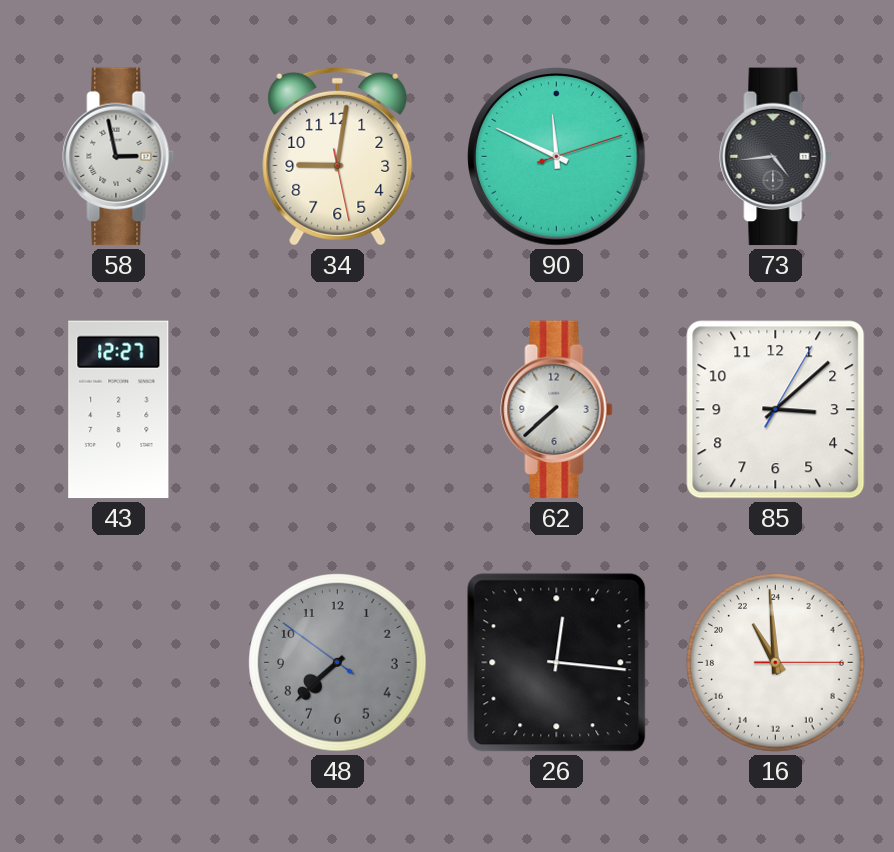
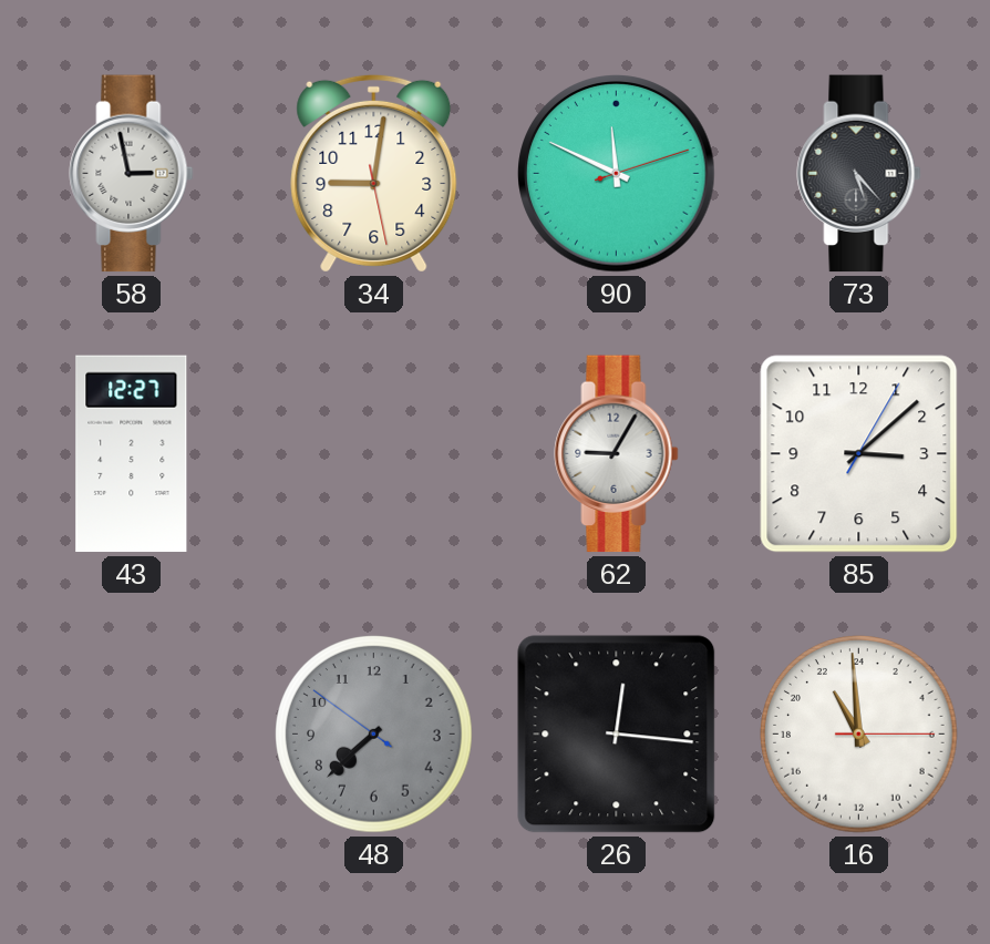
73: 4:44 -> 5:23 (859, 174)
62: 7:38 -> 9:05 (617, 454)
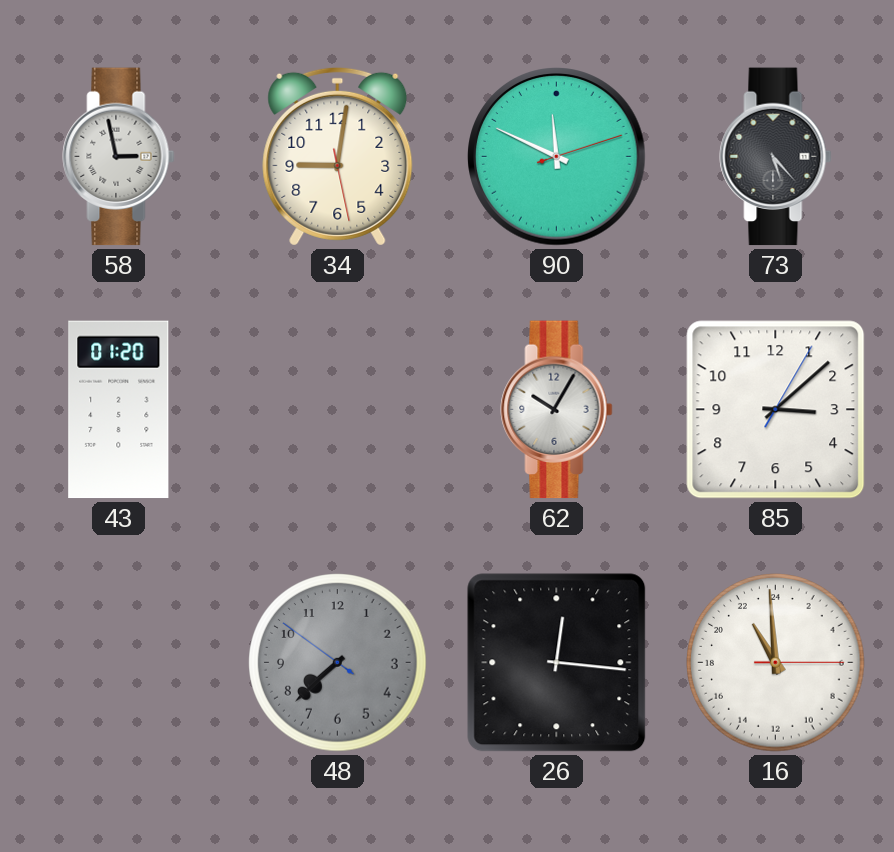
43: 12:27 -> 01:20 (119, 410)
62: 9:05 -> 10:05 (557, 410)
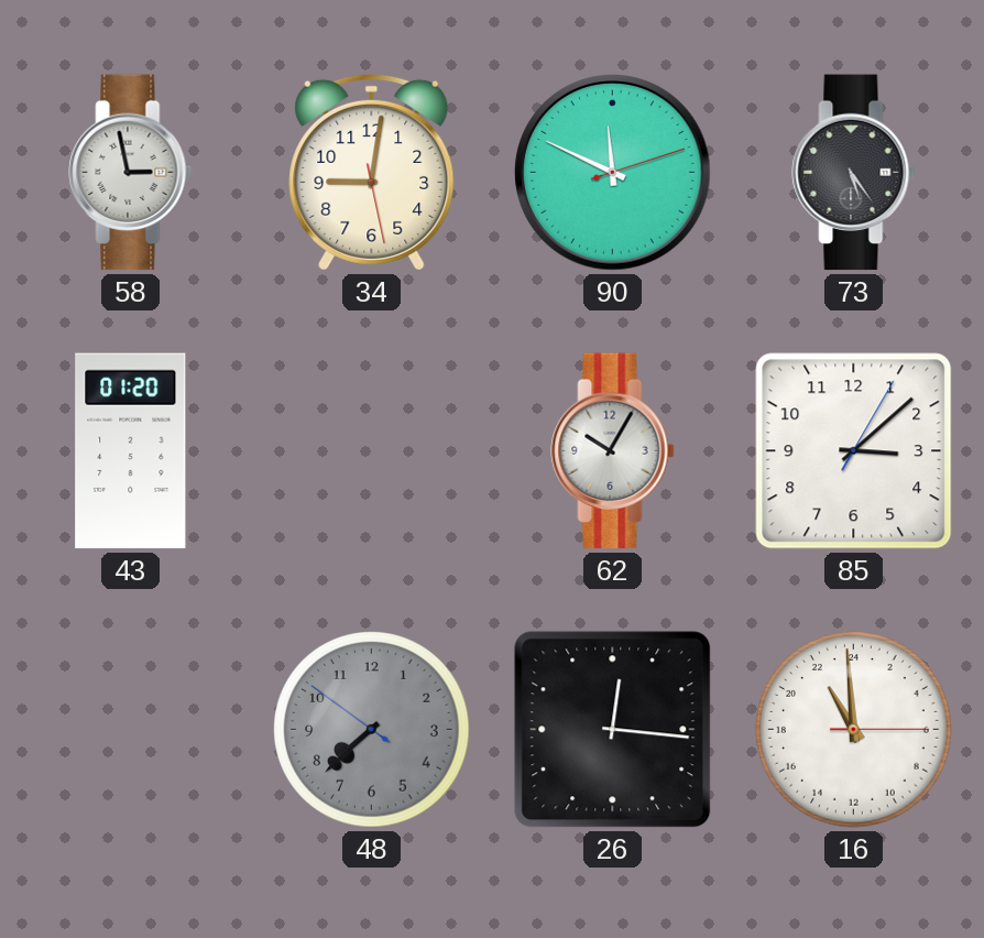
73: 5:23 -> 5:24 (854, 173)
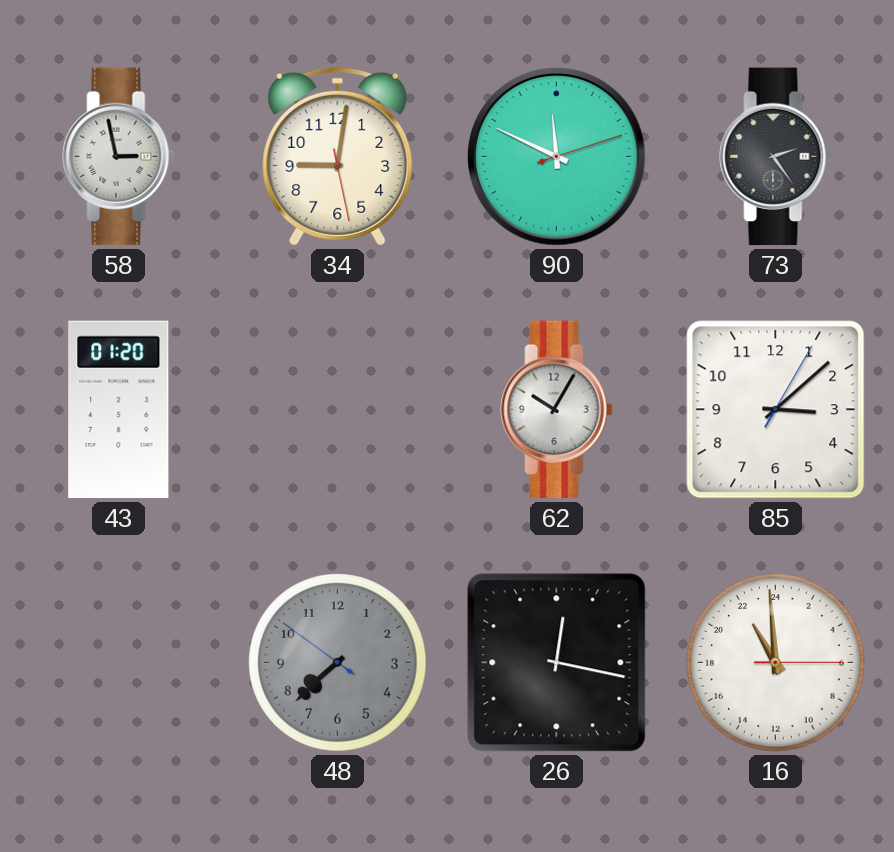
73: 5:24 -> 2:24 (776, 157)
26: 12:16 -> 12:17 (557, 663)
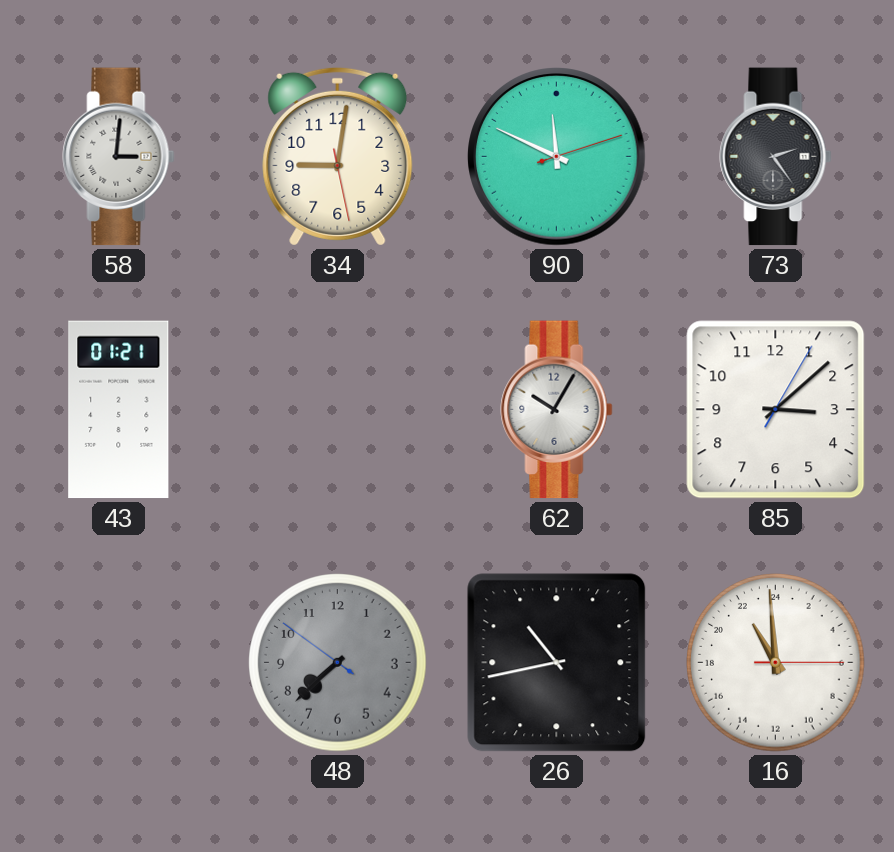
58: 2:58 -> 3:01 (119, 157)
43: 01:20 -> 01:21 (119, 410)
26: 12:17 -> 10:43 (557, 663)
